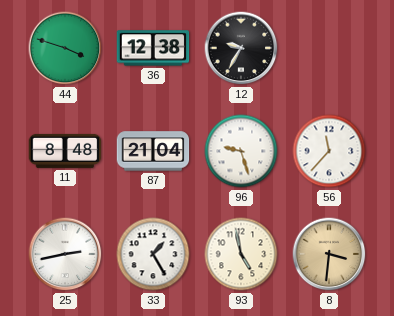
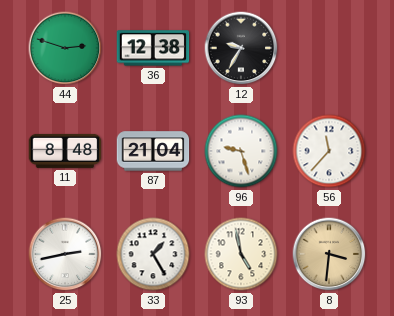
44: 3:48 -> 2:48 (65, 48)
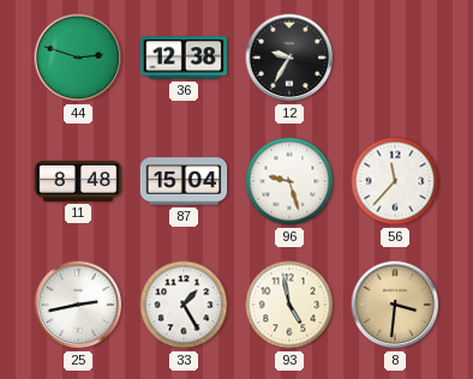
87: 21:04 -> 15:04 (184, 181)
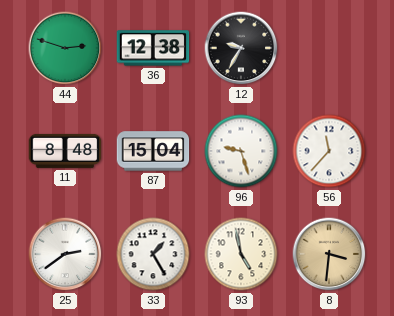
25: 2:43 -> 2:39 (65, 254)
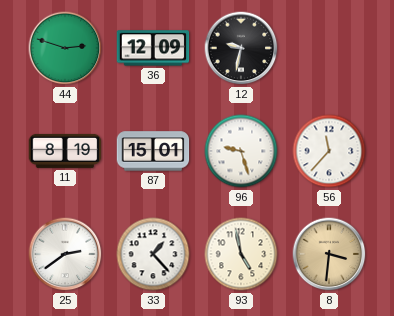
36: 12:38 -> 12:09 (153, 48)
12: 9:35 -> 9:32 (241, 48)
11: 8:48 -> 8:19 (65, 151)
87: 15:04 -> 15:01 (153, 151)
33: 1:25 -> 1:23 (153, 254)
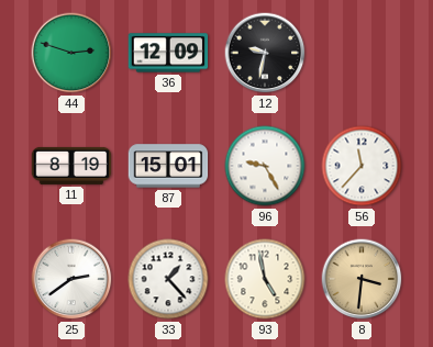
96: 9:27 -> 9:25 (265, 166)
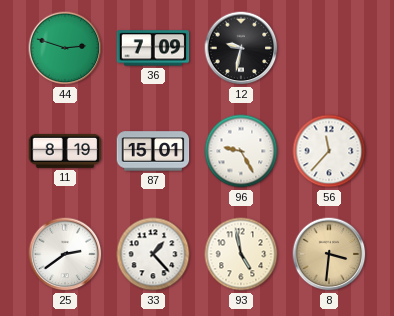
36: 12:09 -> 7:09 (153, 48)
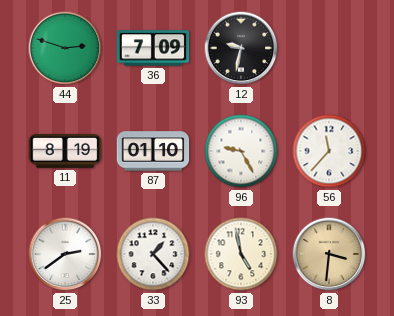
87: 15:01 -> 01:10 (153, 151)
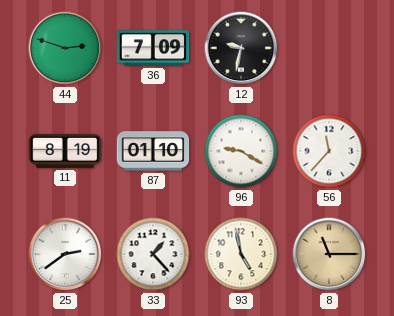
96: 9:25 -> 9:20 (241, 151)
8: 3:31 -> 11:15 (329, 254)
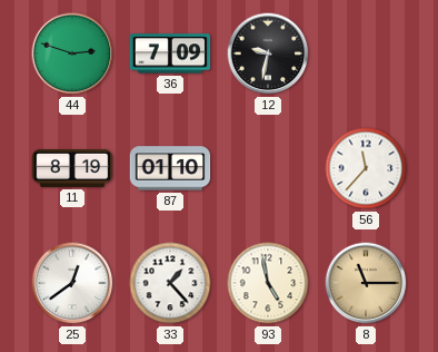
96: 9:20 -> none (241, 151)
25: 2:39 -> 12:39 (72, 283)
